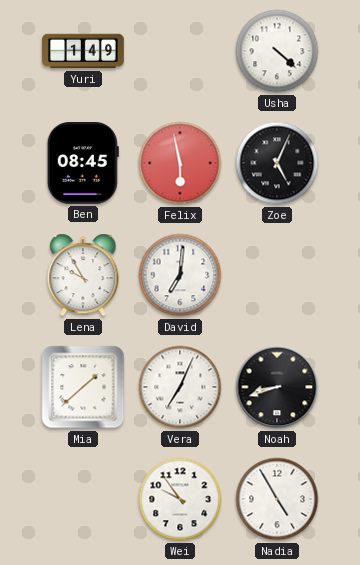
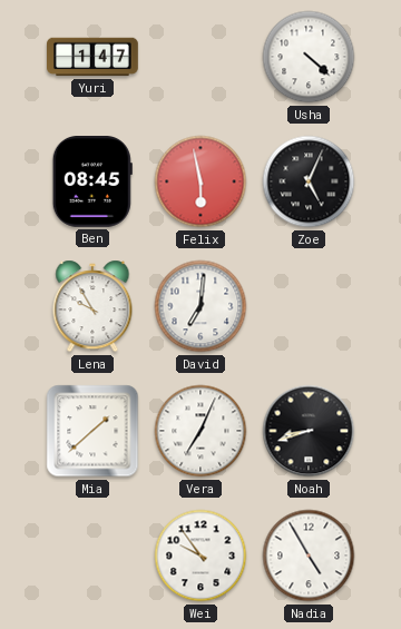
Yuri: 1:49 -> 1:47 (92, 57)
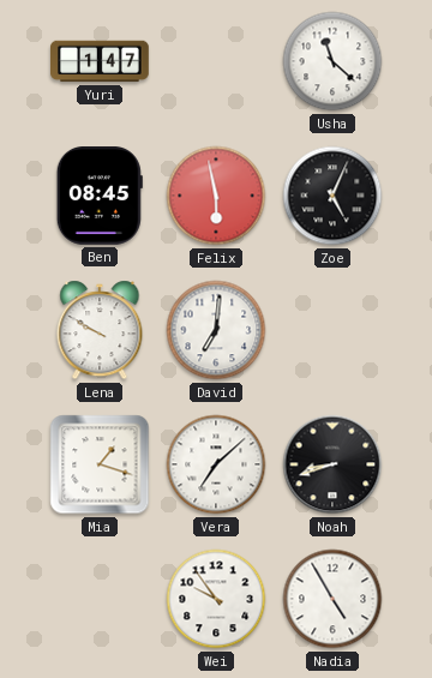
Usha: 4:22 -> 11:22 (332, 61)
Lena: 9:55 -> 9:50 (100, 330)
Mia: 1:38 -> 1:18 (100, 464)
Vera: 7:04 -> 7:08 (216, 464)
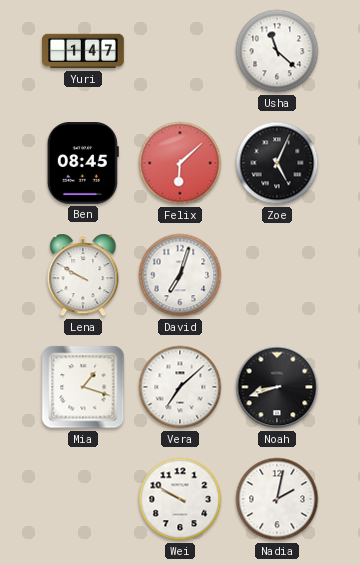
Felix: 5:58 -> 6:08 (180, 163)
David: 7:01 -> 7:03 (180, 275)
Wei: 9:54 -> 9:50 (180, 499)
Nadia: 4:55 -> 2:02 (277, 499)
